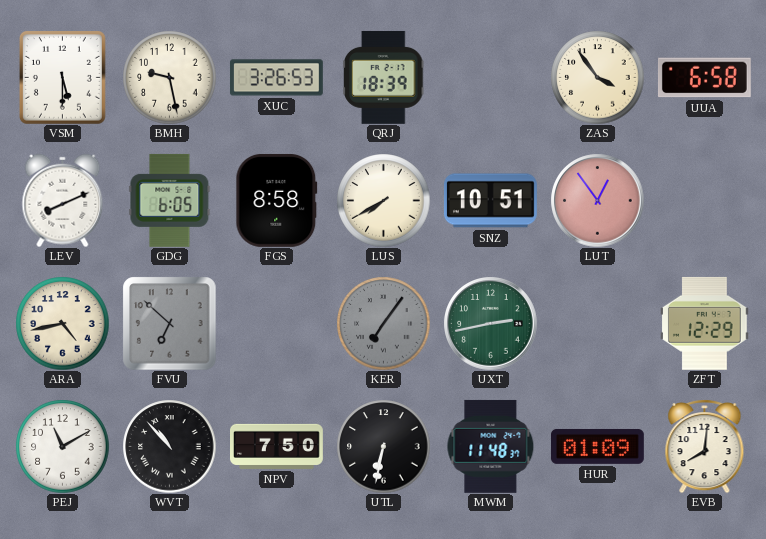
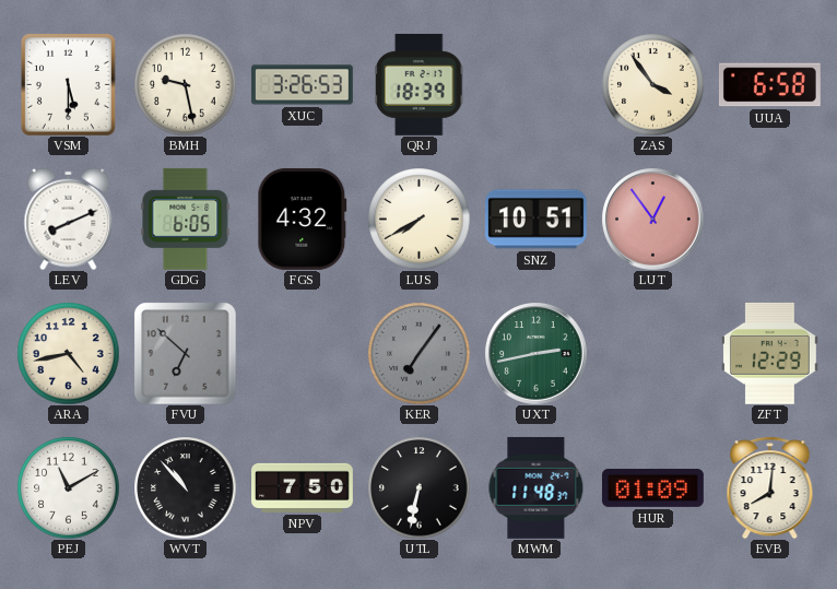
FGS: 8:58 -> 4:32 (303, 219)
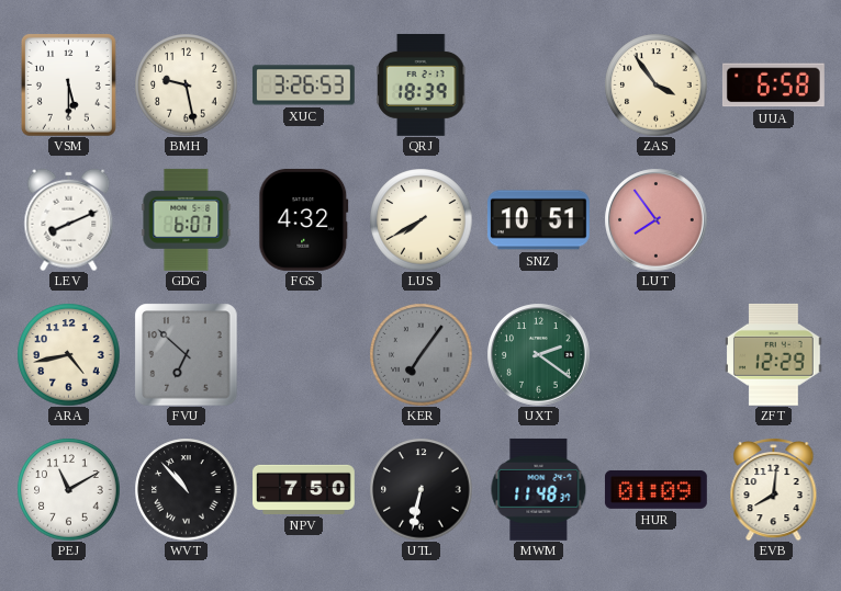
GDG: 6:05 -> 6:07 (187, 219)
LUT: 12:54 -> 7:54 (655, 219)
UXT: 2:43 -> 2:21 (538, 354)
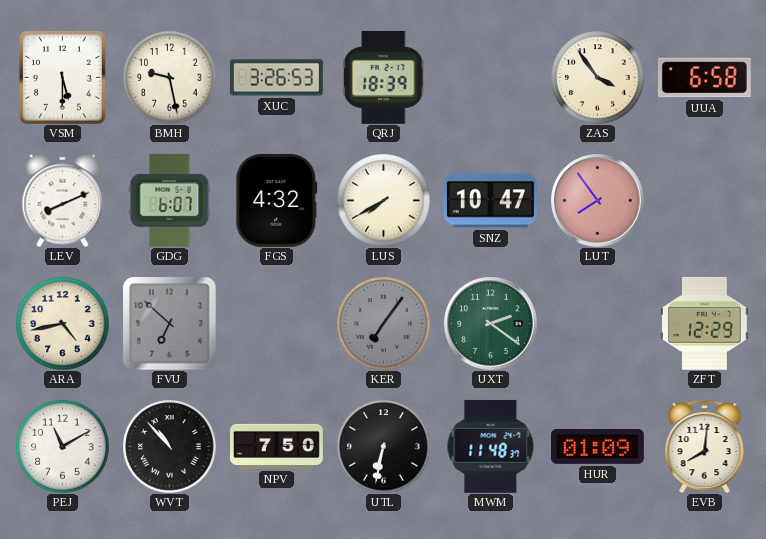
SNZ: 10:51 -> 10:47 (490, 201)
